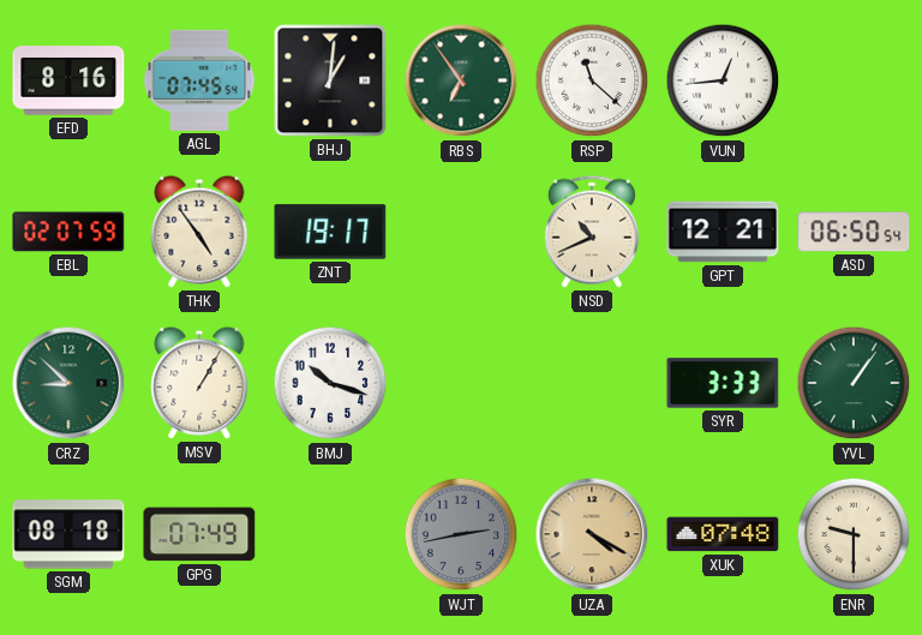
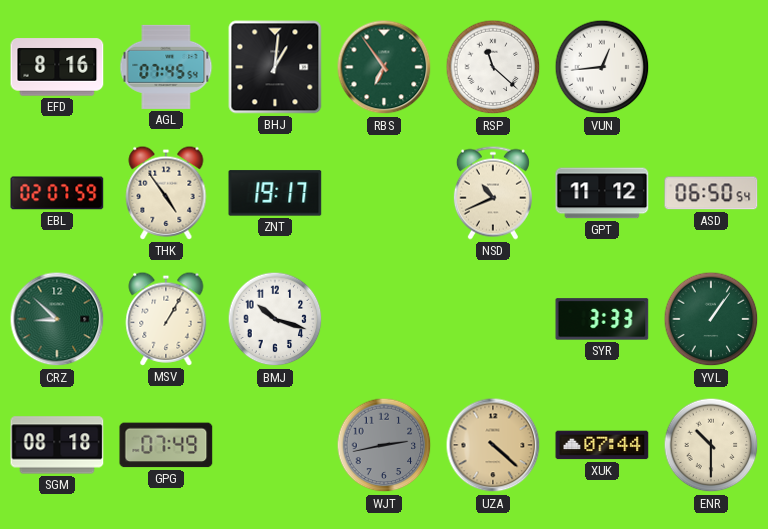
GPT: 12:21 -> 11:12 (602, 193)
UZA: 4:20 -> 4:22 (493, 445)
XUK: 07:48 -> 07:44 (602, 445)
ENR: 9:30 -> 10:30 (711, 445)
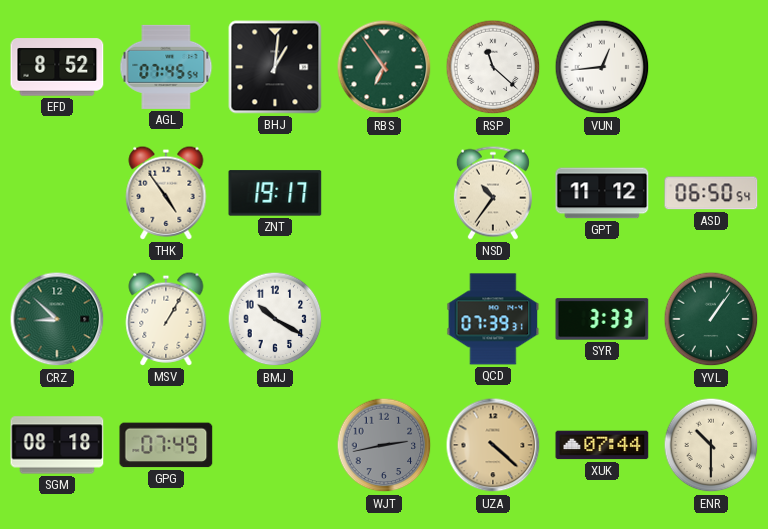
EFD: 8:16 -> 8:52 (57, 67)
EBL: 02:07 -> none (57, 193)
NSD: 10:41 -> 10:36 (493, 193)
BMJ: 10:18 -> 10:20 (275, 319)
QCD: none -> 07:39 (493, 319)
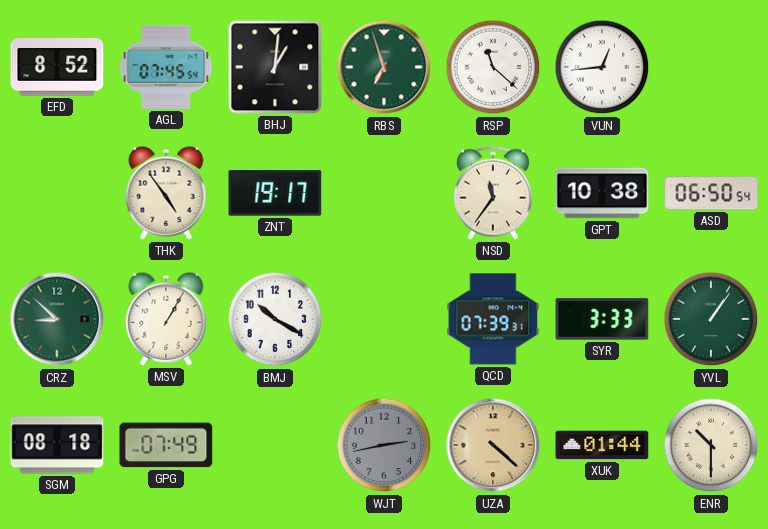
RBS: 6:54 -> 6:57 (384, 67)
NSD: 10:36 -> 11:36 (493, 193)
GPT: 11:12 -> 10:38 (602, 193)
XUK: 07:44 -> 01:44 (602, 445)
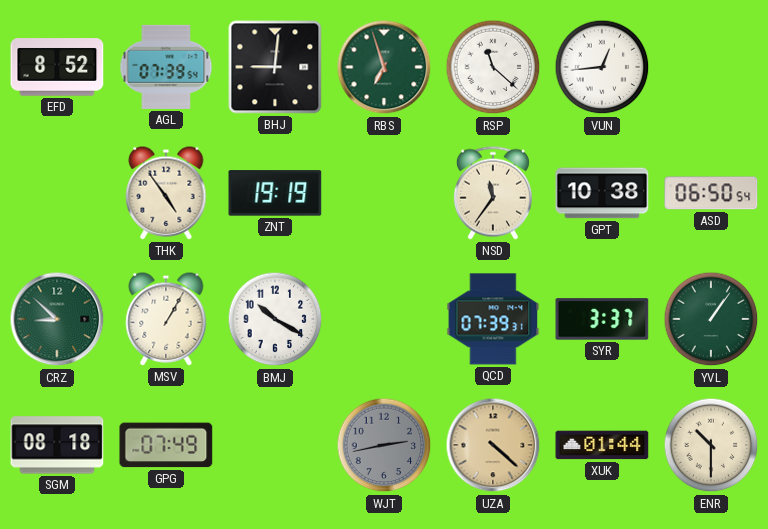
AGL: 07:45 -> 07:39 (166, 67)
BHJ: 1:01 -> 9:01 (275, 67)
ZNT: 19:17 -> 19:19 (275, 193)
SYR: 3:33 -> 3:37 (602, 319)
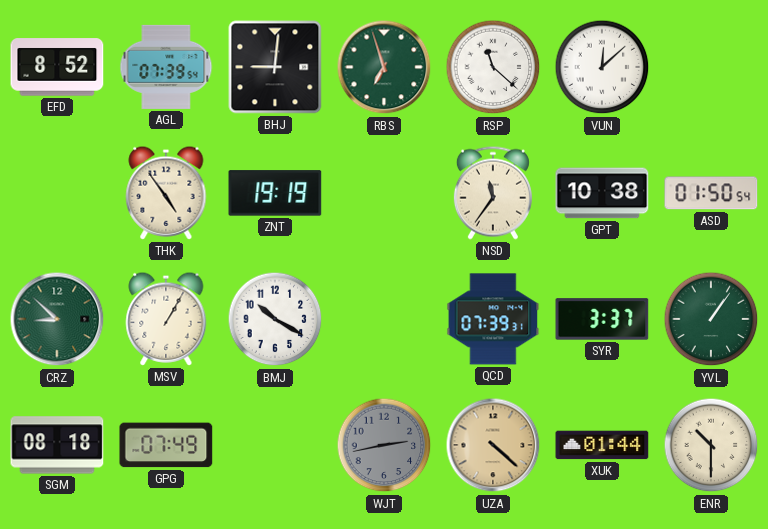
VUN: 12:44 -> 12:08 (602, 67)
ASD: 06:50 -> 01:50 (711, 193)
